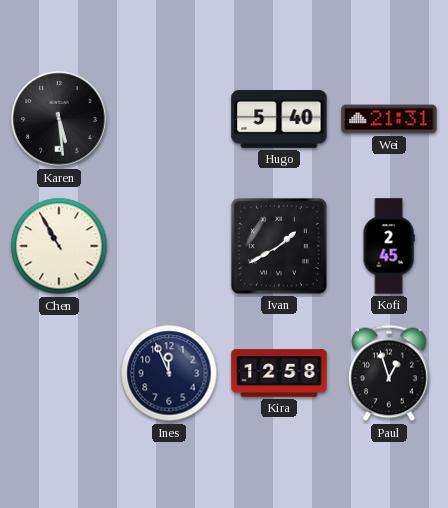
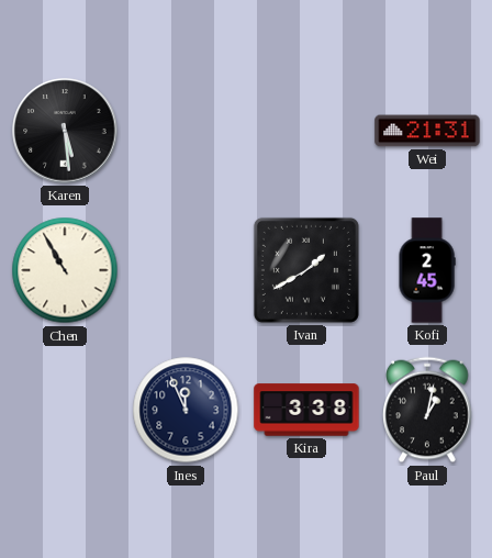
Hugo: 5:40 -> none (279, 120)
Kira: 12:58 -> 3:38 (306, 410)
Paul: 12:57 -> 1:02 (427, 410)
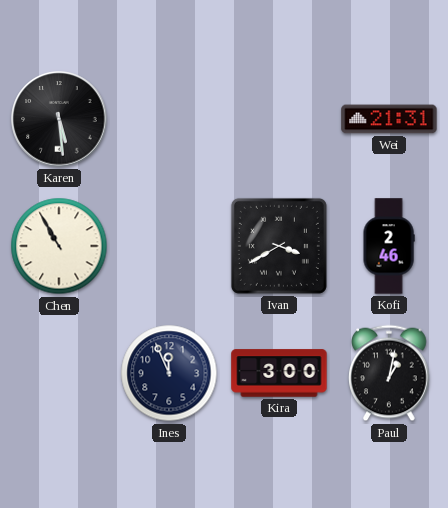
Ivan: 1:40 -> 3:40 (279, 246)
Kofi: 2:45 -> 2:46 (389, 246)
Kira: 3:38 -> 3:00 (279, 373)
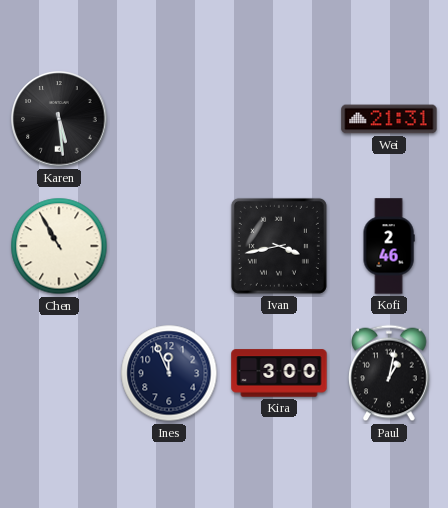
Ivan: 3:40 -> 3:43 (279, 246)
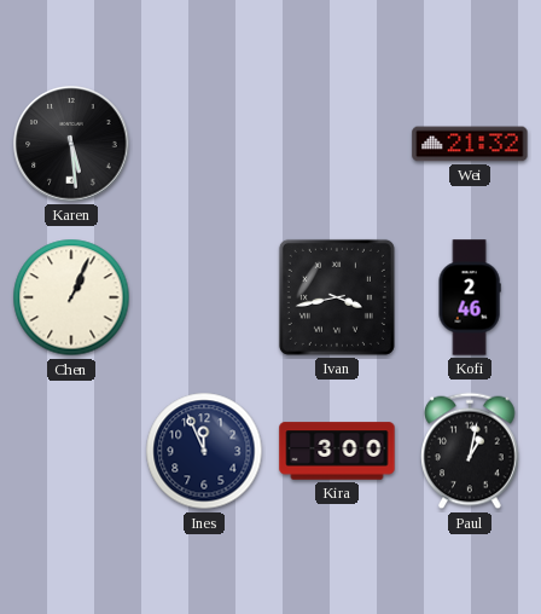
Wei: 21:31 -> 21:32 (470, 144)
Chen: 10:55 -> 1:04 (71, 297)
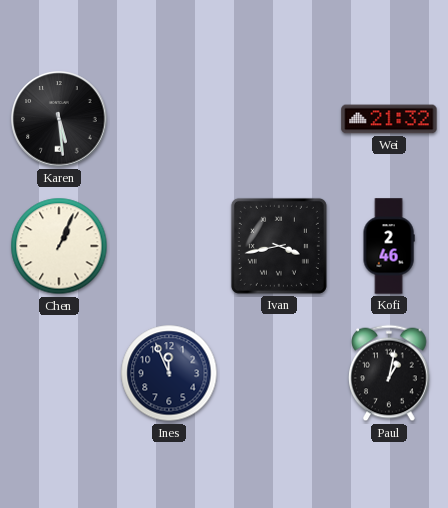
Kira: 3:00 -> none (337, 451)
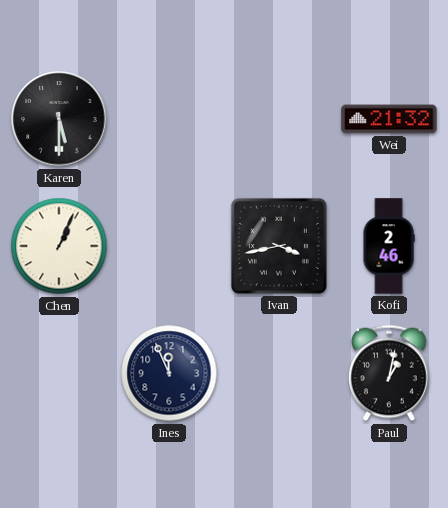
Karen: 5:29 -> 5:30 (59, 119)
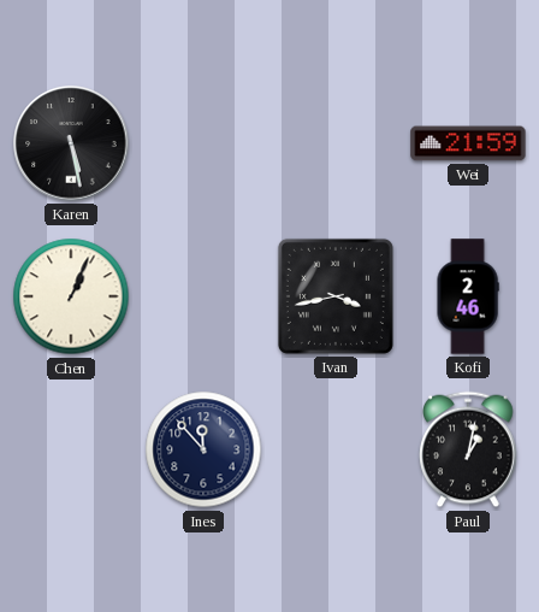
Karen: 5:30 -> 5:28 (71, 143)
Wei: 21:32 -> 21:59 (468, 143)
Ines: 11:56 -> 11:53 (203, 449)
